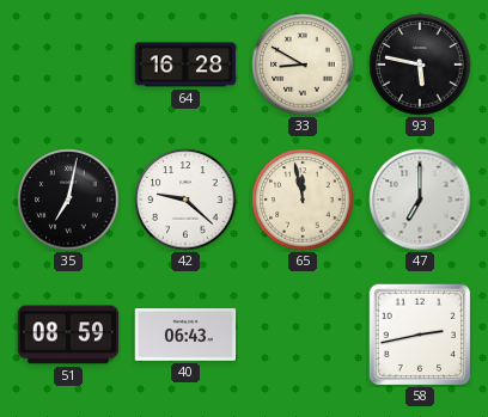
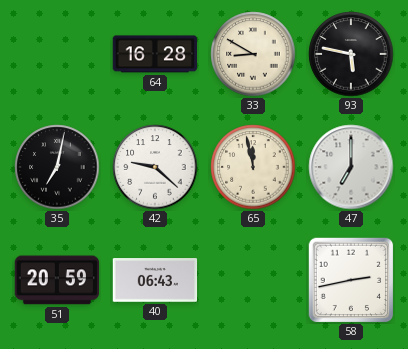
51: 08:59 -> 20:59 (57, 280)
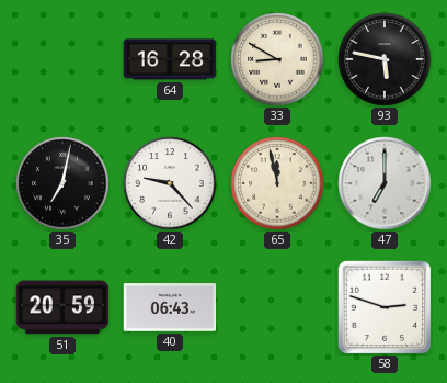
42: 9:22 -> 9:23 (170, 183)
58: 2:43 -> 2:48 (385, 307)
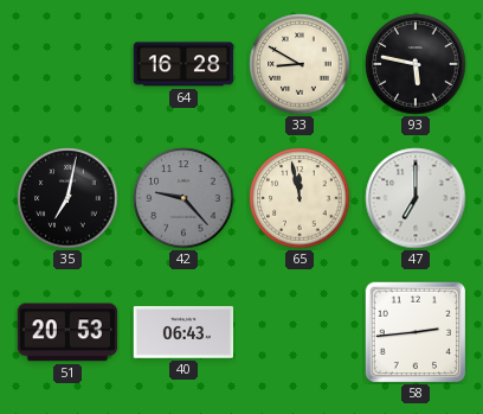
42 dial: white -> grey (183, 198)
51: 20:59 -> 20:53 (67, 332)
58: 2:48 -> 2:44 (416, 332)
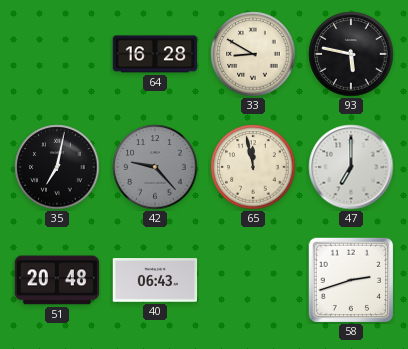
51: 20:53 -> 20:48 (57, 280)
58: 2:44 -> 2:42 (351, 280)
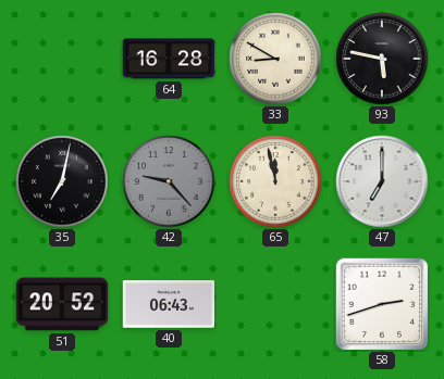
51: 20:48 -> 20:52 (62, 304)
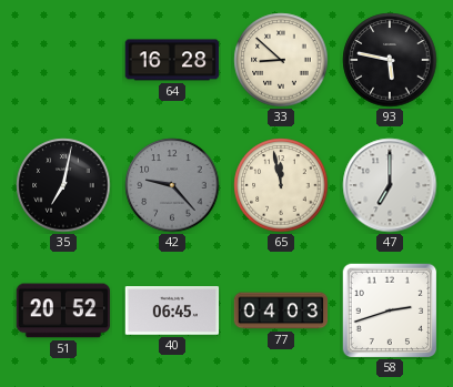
33: 8:50 -> 8:52 (281, 60)
40: 06:43 -> 06:45 (172, 310)
77: none -> 04:03 (281, 310)
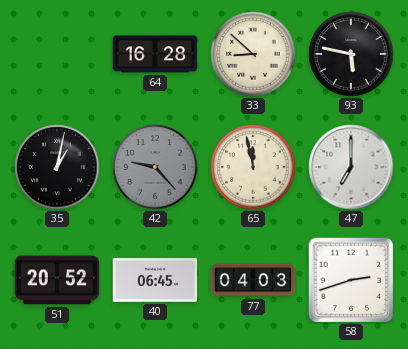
35: 7:02 -> 1:02 (57, 167)
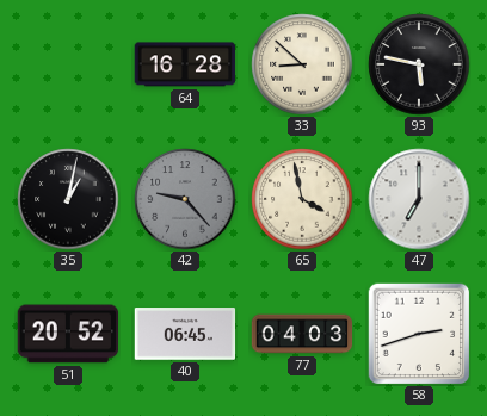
65: 11:58 -> 3:58 (302, 199)
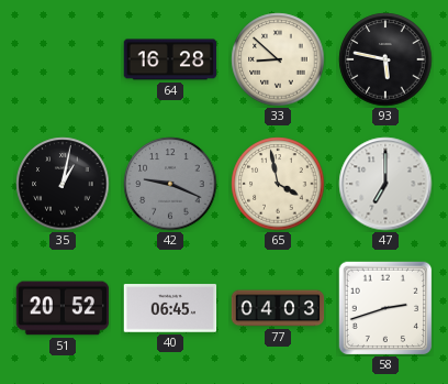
42: 9:23 -> 9:19 (170, 184)
